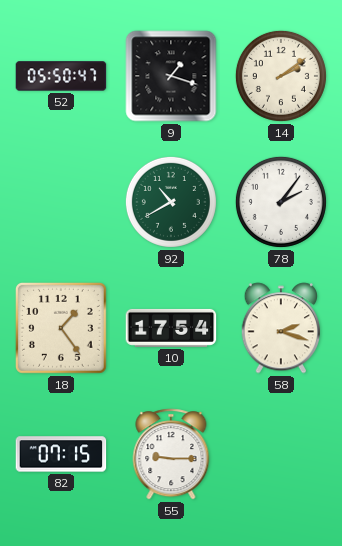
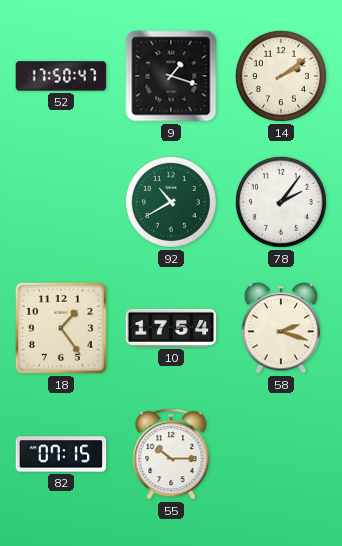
52: 05:50 -> 17:50 (61, 76)
55: 9:15 -> 10:15 (171, 454)
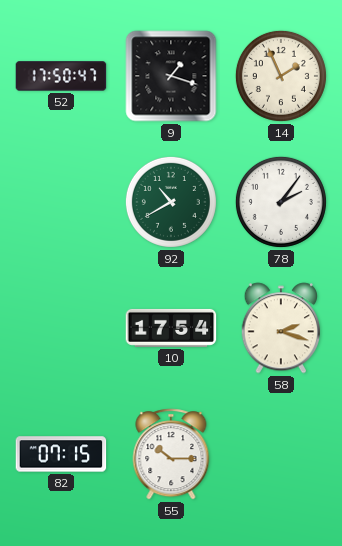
14: 2:09 -> 1:56 (281, 76)
18: 1:24 -> none (61, 328)
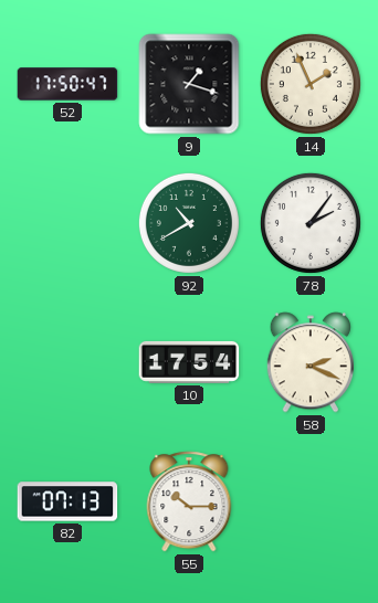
58: 2:18 -> 2:19 (309, 362)
82: 07:15 -> 07:13 (67, 501)
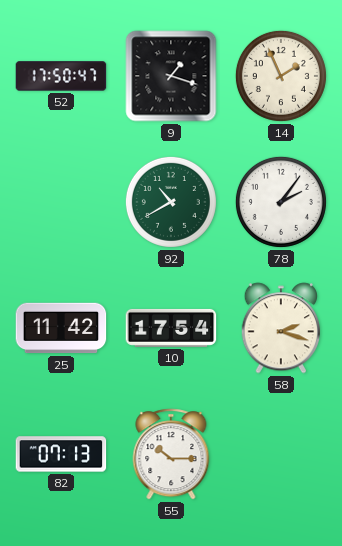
25: none -> 11:42 (61, 328)
58: 2:19 -> 2:18 (280, 328)
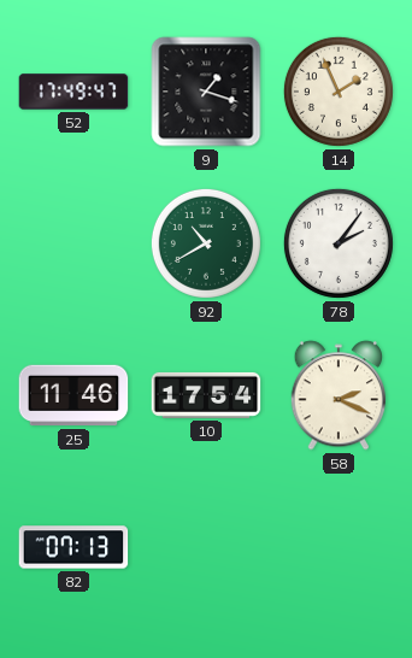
52: 17:50 -> 17:49 (73, 92)
25: 11:42 -> 11:46 (73, 395)
58: 2:18 -> 2:19 (337, 395)
55: 10:15 -> none (171, 454)
